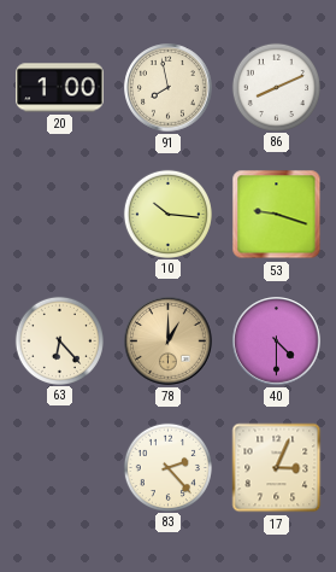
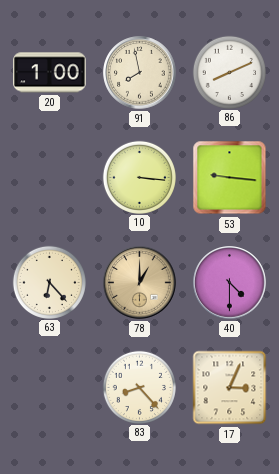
10: 10:16 -> 3:16 (139, 177)
53: 9:18 -> 9:16 (230, 178)
83: 2:23 -> 8:23 (139, 387)
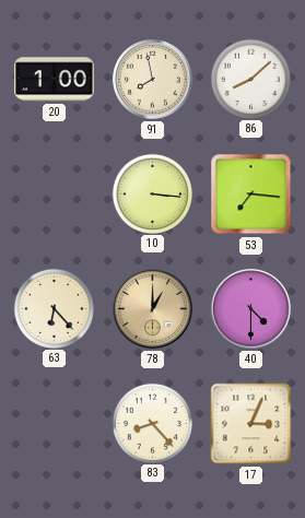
86: 8:11 -> 8:08 (250, 79)
53: 9:16 -> 7:16 (251, 195)
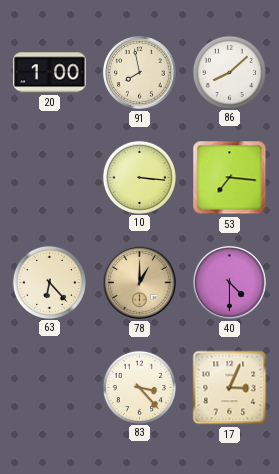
83: 8:23 -> 3:23 (139, 387)
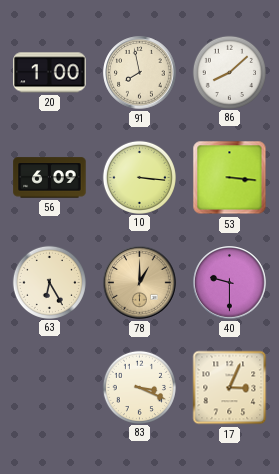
56: none -> 6:09 (50, 178)
53: 7:16 -> 3:16 (230, 178)
63: 6:23 -> 6:25 (49, 282)
40: 4:30 -> 9:30 (230, 283)
83: 3:23 -> 3:19 (139, 387)
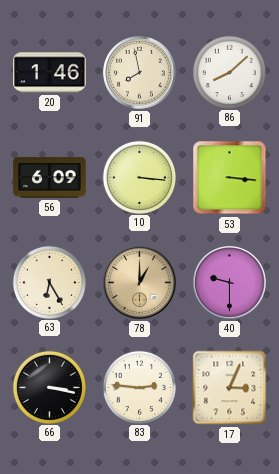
20: 1:00 -> 1:46 (50, 73)
66: none -> 3:17 (49, 387)
83: 3:19 -> 2:46 (139, 387)
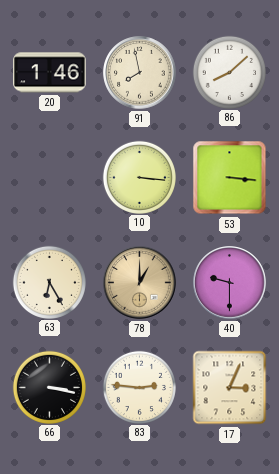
56: 6:09 -> none (50, 178)
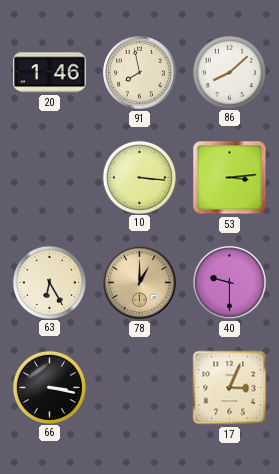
53: 3:16 -> 3:14 (230, 178)
83: 2:46 -> none (139, 387)
